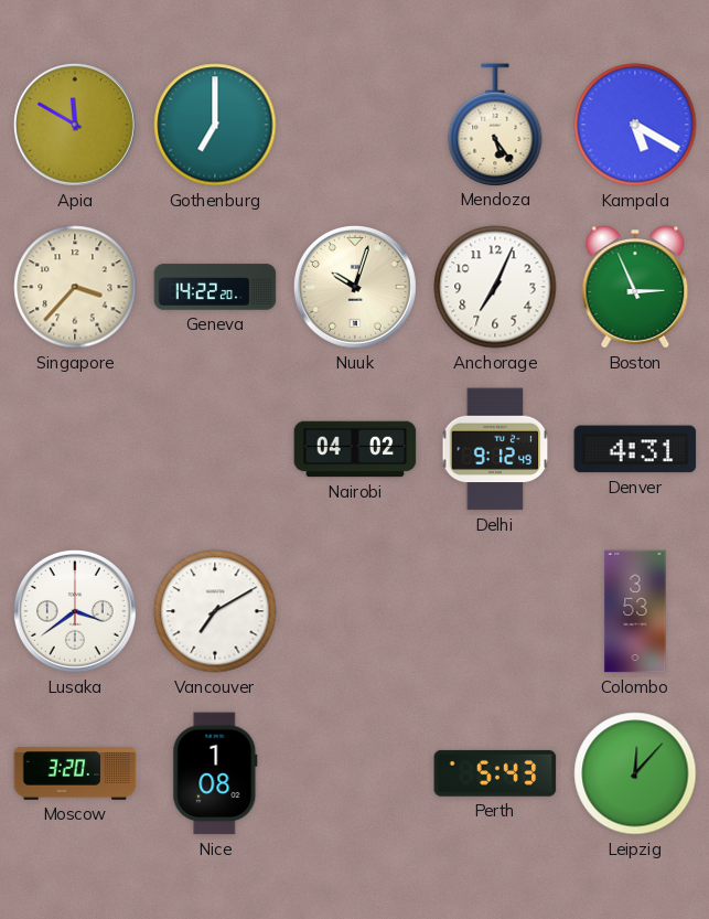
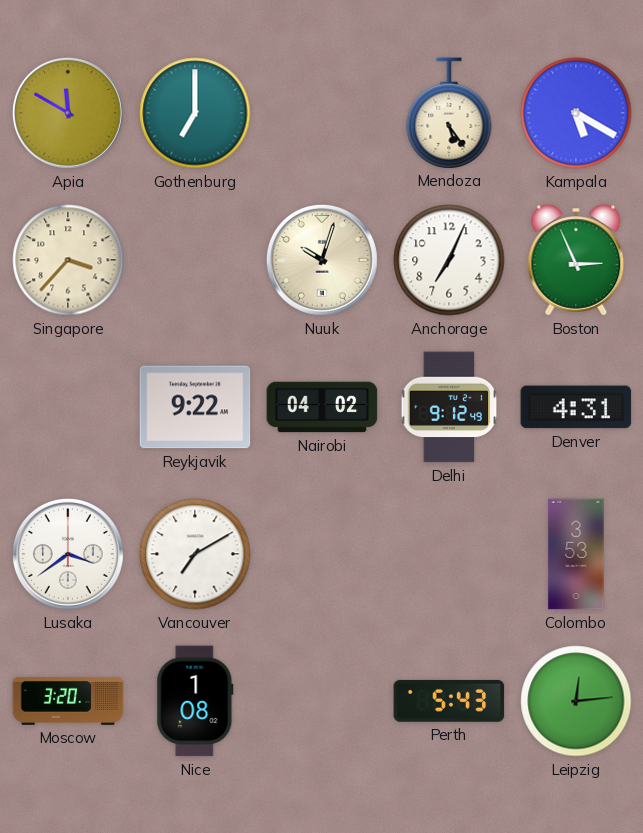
Geneva: 14:22 -> none (215, 287)
Reykjavik: none -> 9:22 (195, 407)
Leipzig: 12:07 -> 12:14 (576, 701)
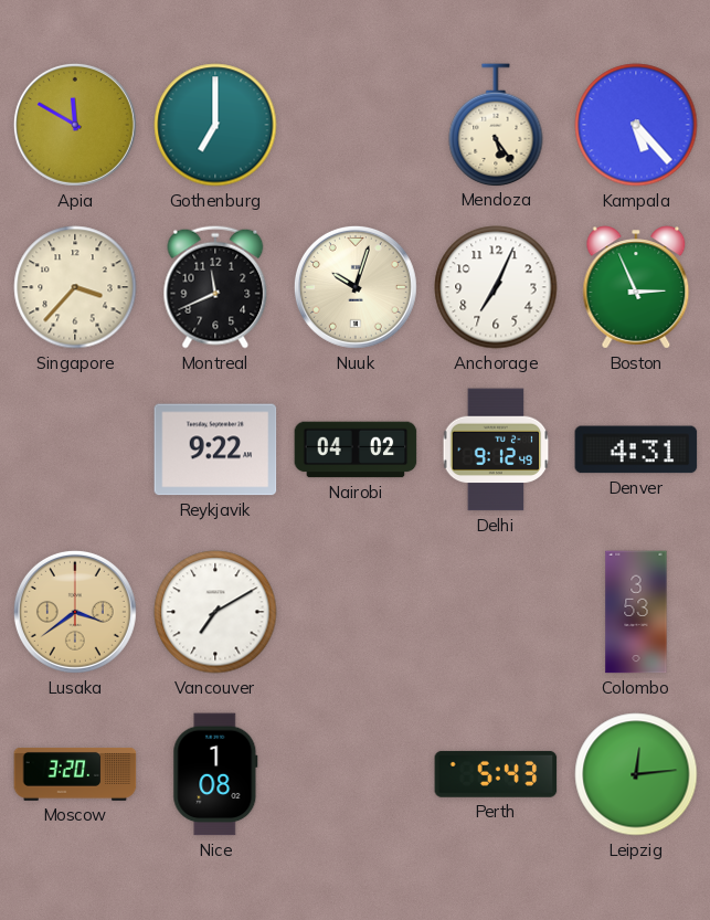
Kampala: 5:20 -> 5:23 (636, 125)
Montreal: none -> 11:41 (215, 287)
Lusaka dial: white -> champagne (75, 612)
